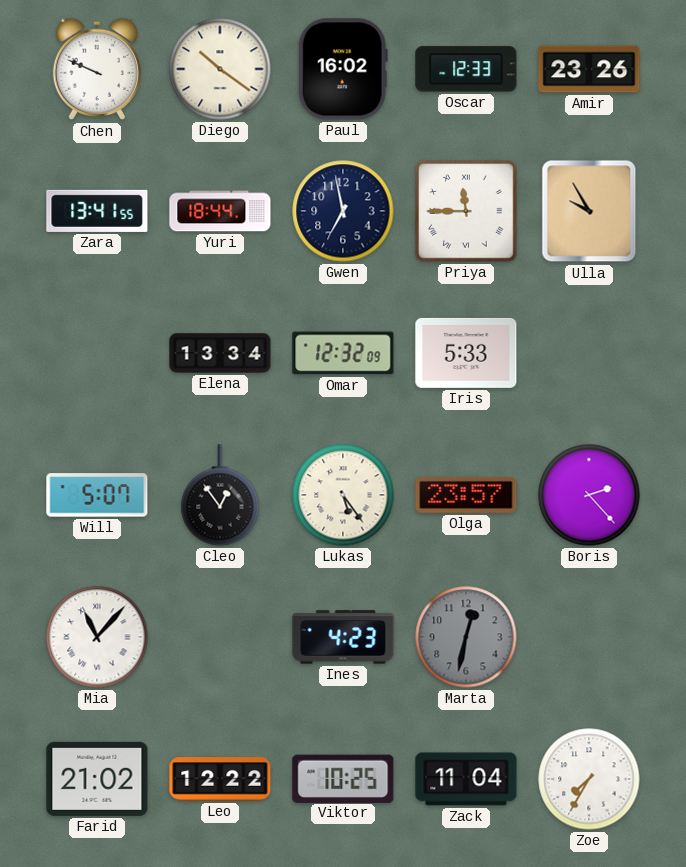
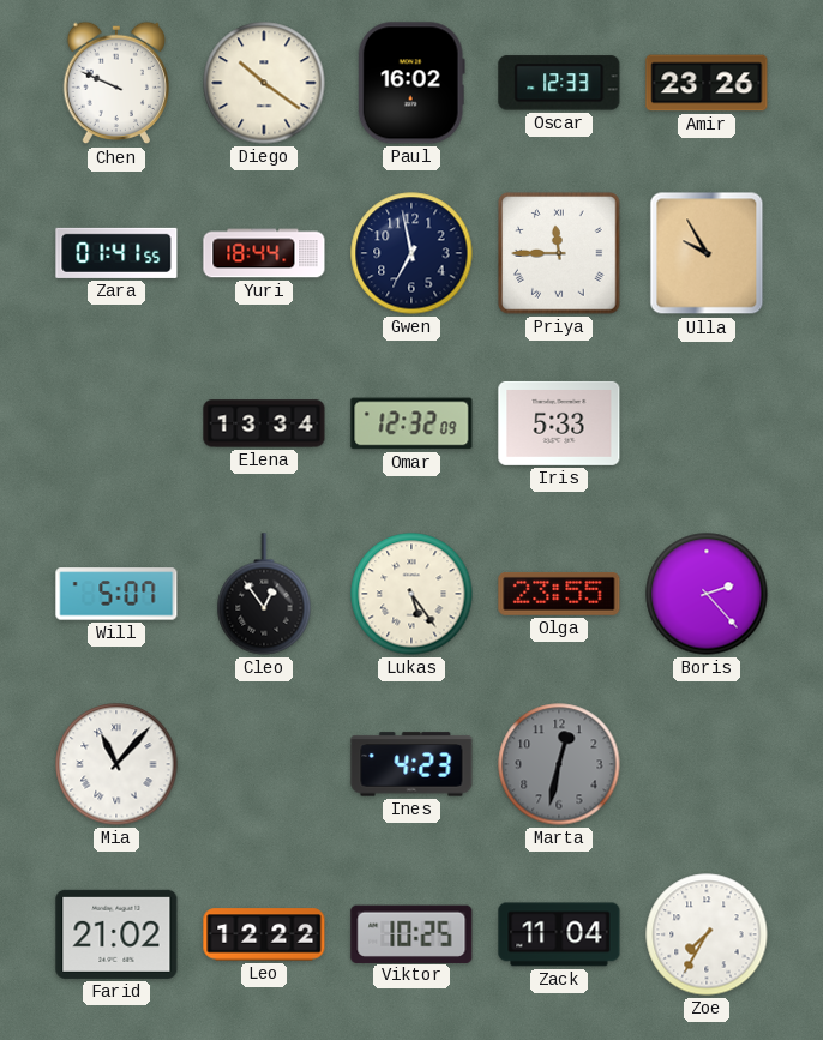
Zara: 13:41 -> 01:41 (116, 253)
Olga: 23:57 -> 23:55 (559, 594)
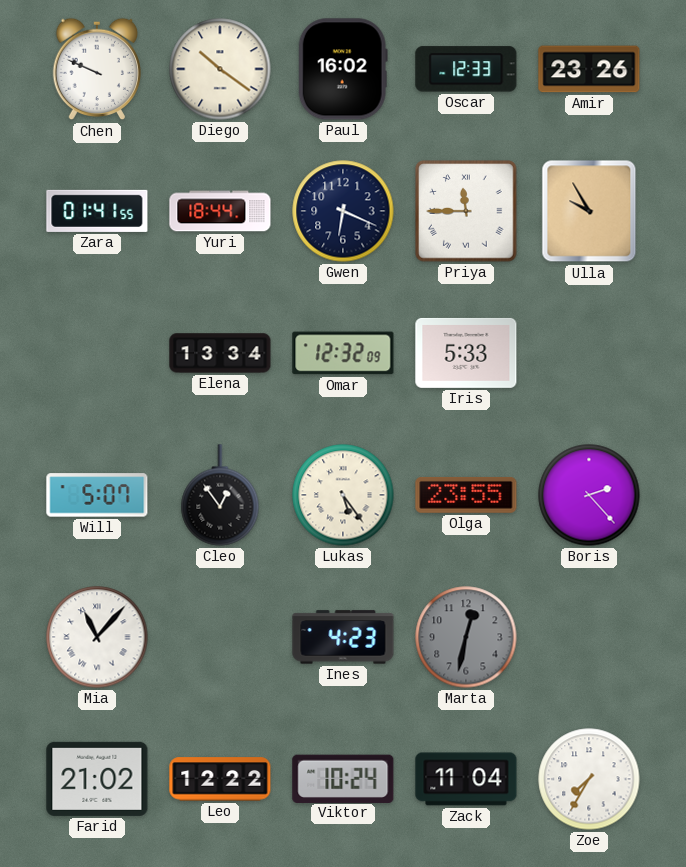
Gwen: 6:58 -> 6:19 (343, 211)
Viktor: 10:25 -> 10:24 (343, 778)
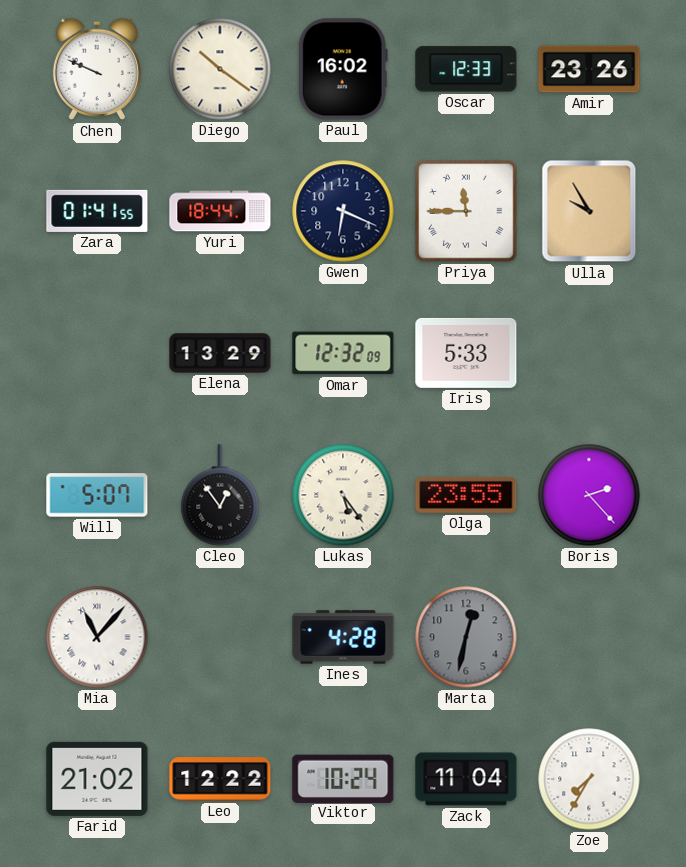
Elena: 13:34 -> 13:29 (220, 353)
Ines: 4:23 -> 4:28 (343, 637)
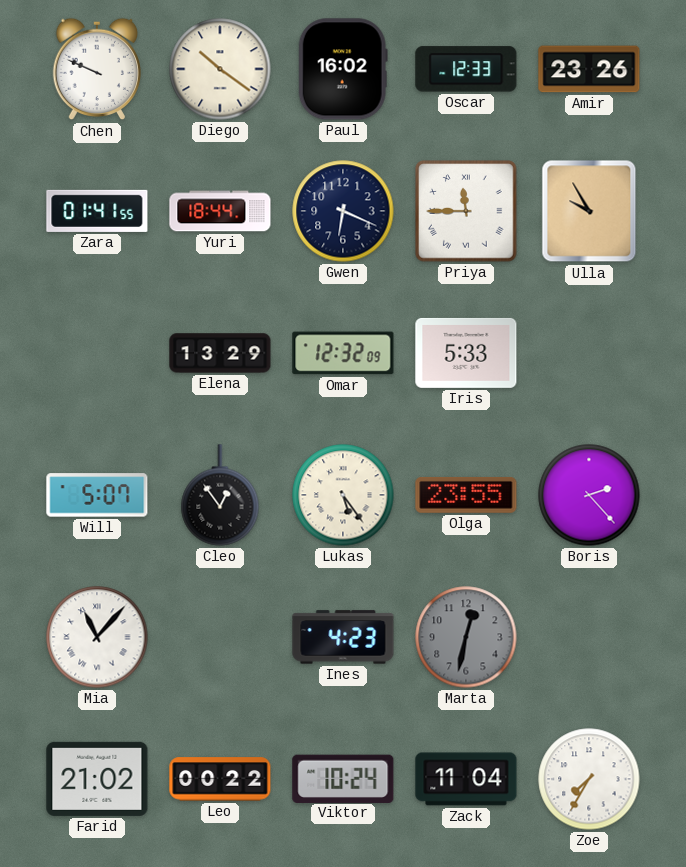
Ines: 4:28 -> 4:23 (343, 637)
Leo: 12:22 -> 00:22 (220, 779)
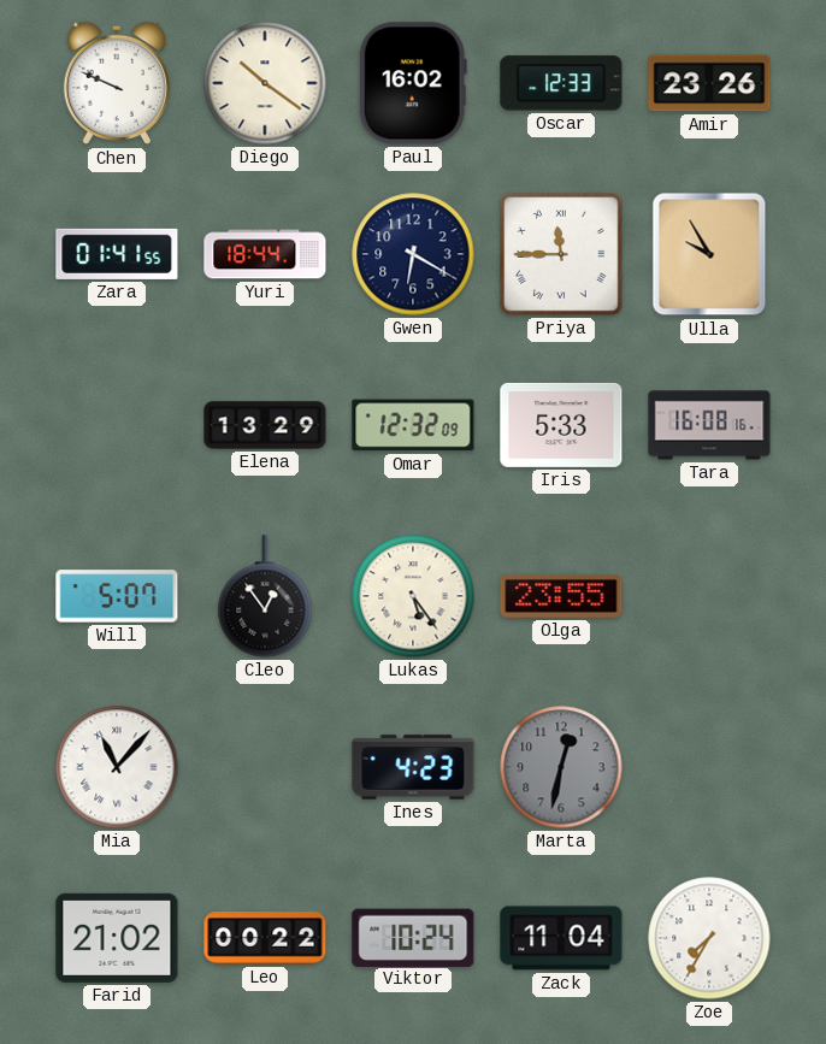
Gwen: 6:19 -> 6:20 (413, 254)
Tara: none -> 16:08 (709, 425)
Boris: 2:23 -> none (589, 495)
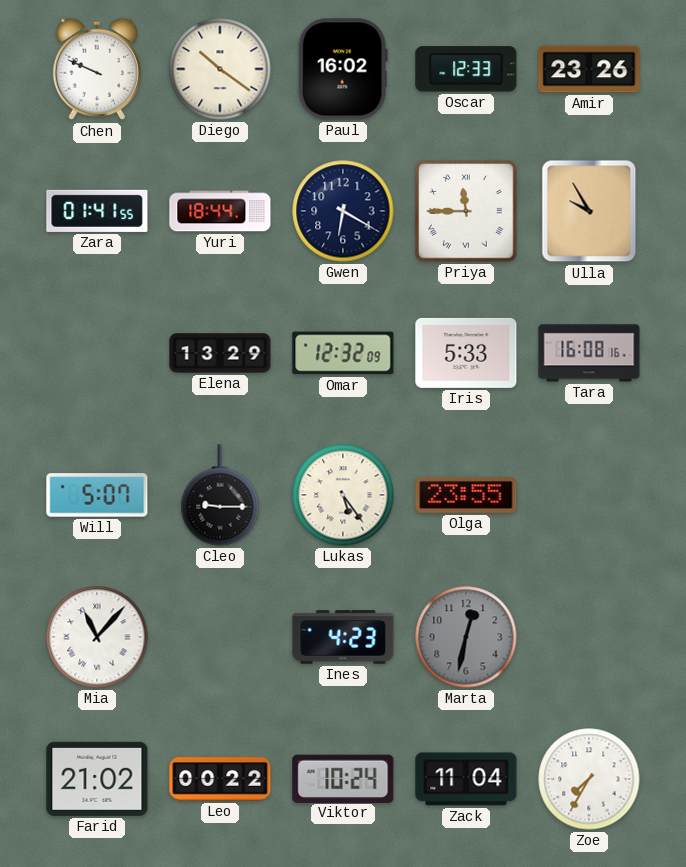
Cleo: 12:54 -> 9:15 (220, 495)
